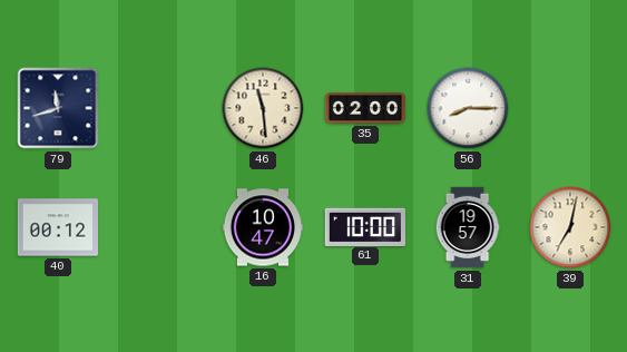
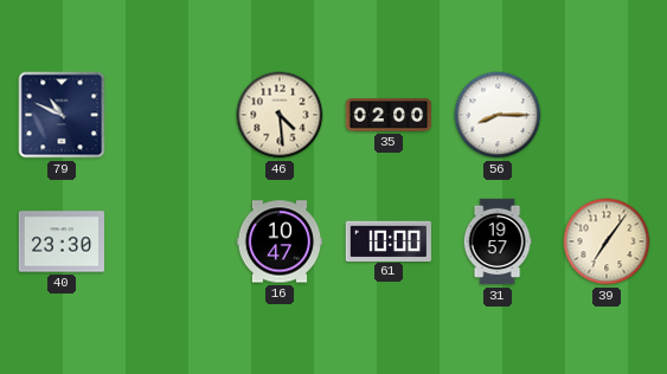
79: 11:42 -> 10:49 (62, 115)
46: 11:29 -> 4:29 (280, 115)
40: 00:12 -> 23:30 (62, 241)
39: 7:02 -> 7:06 (607, 241)
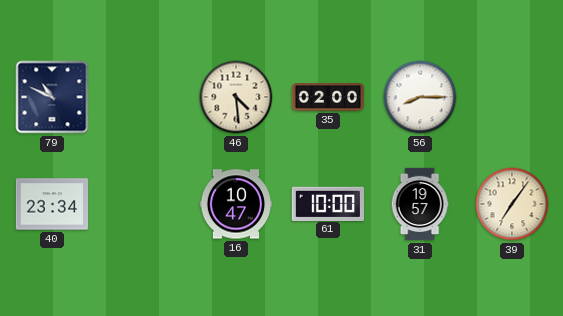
40: 23:30 -> 23:34 (52, 204)
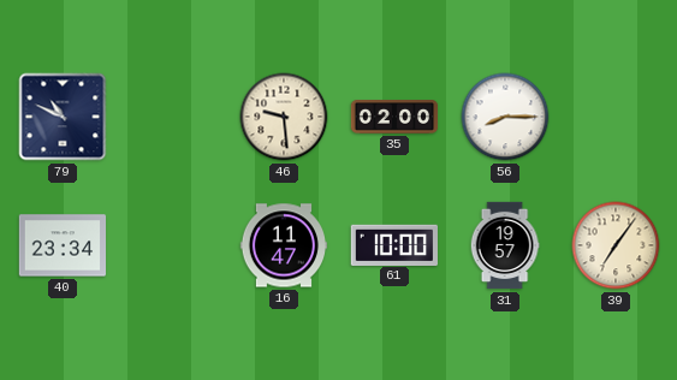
46: 4:29 -> 9:29 (284, 117)
16: 10:47 -> 11:47 (283, 245)
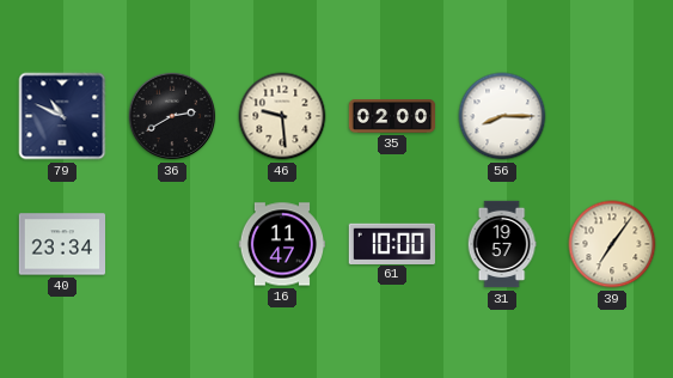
36: none -> 2:40 (172, 116)
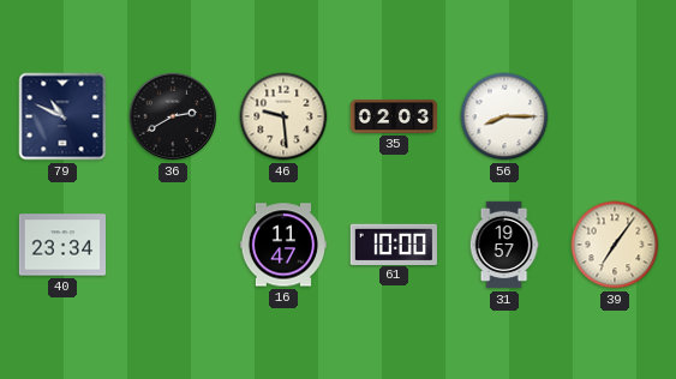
35: 02:00 -> 02:03 (394, 118)
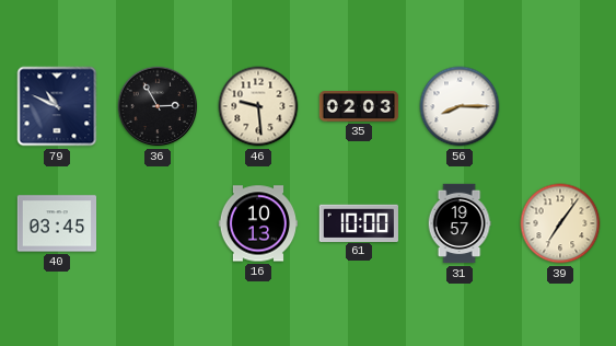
36: 2:40 -> 2:55 (158, 106)
40: 23:34 -> 03:45 (57, 223)
16: 11:47 -> 10:13 (257, 223)
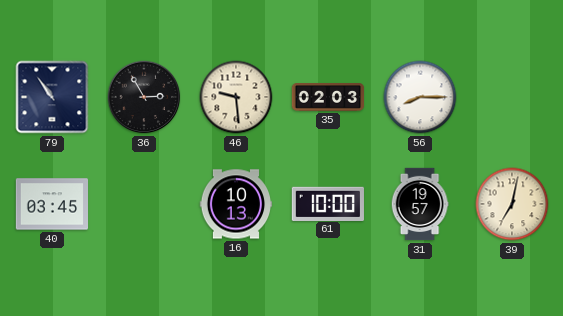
79: 10:49 -> 10:54 (52, 97)
39: 7:06 -> 7:02 (512, 204)
